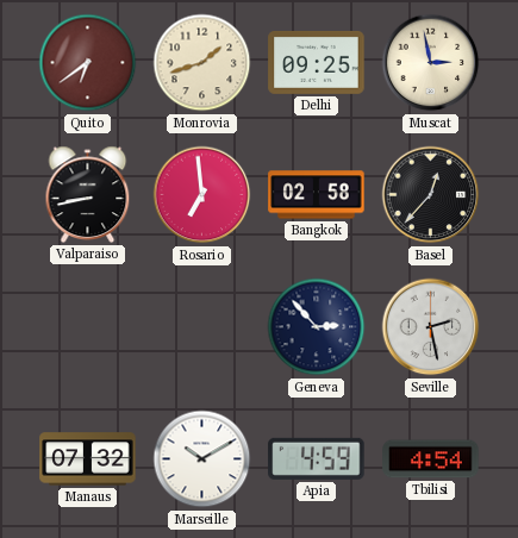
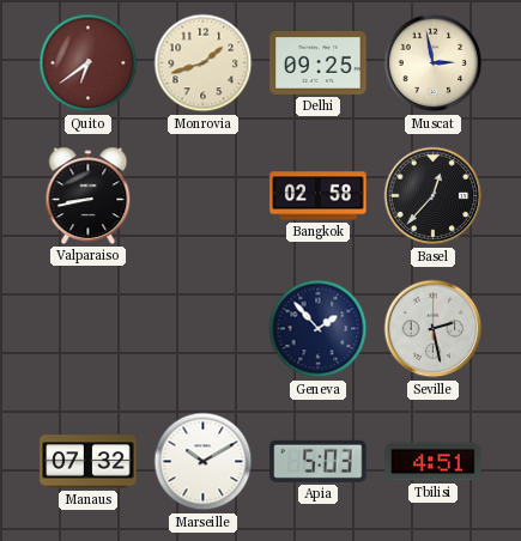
Rosario: 6:59 -> none (202, 195)
Geneva: 2:53 -> 1:53 (319, 329)
Apia: 4:59 -> 5:03 (319, 461)
Tbilisi: 4:54 -> 4:51 (434, 462)
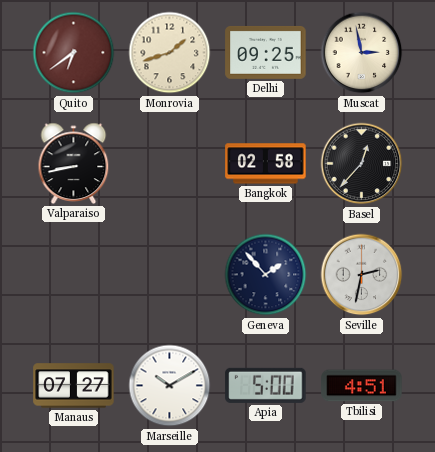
Seville: 2:28 -> 2:32 (362, 275)
Manaus: 07:32 -> 07:27 (74, 386)
Apia: 5:03 -> 5:00 (266, 385)
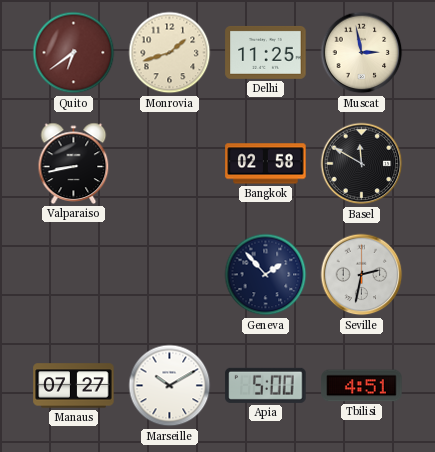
Delhi: 09:25 -> 11:25 (266, 52)
Basel: 12:37 -> 11:50 (362, 164)
